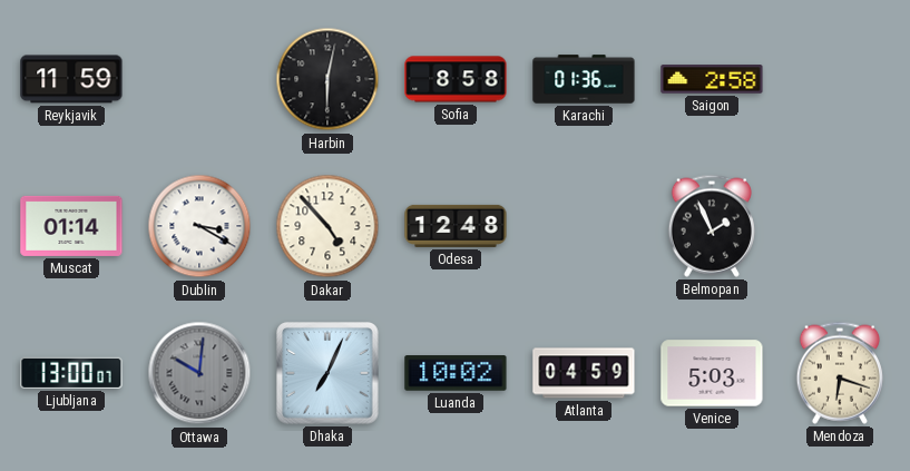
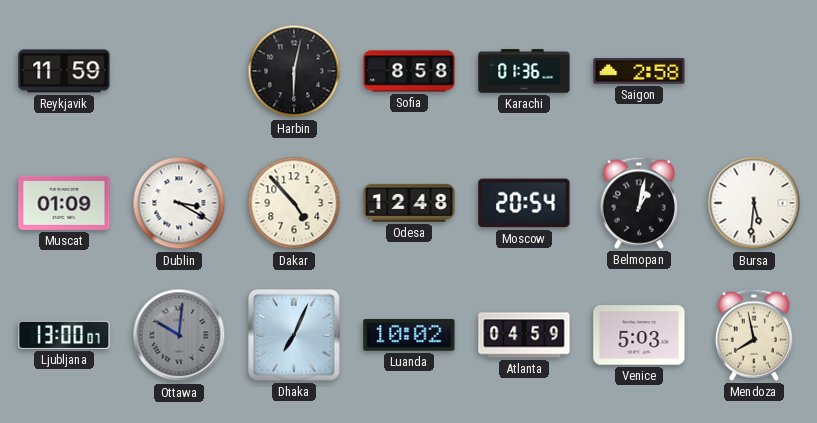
Muscat: 01:14 -> 01:09 (64, 203)
Moscow: none -> 20:54 (524, 203)
Belmopan: 1:56 -> 1:02 (639, 203)
Bursa: none -> 5:31 (754, 203)
Mendoza: 6:18 -> 7:58 (754, 335)
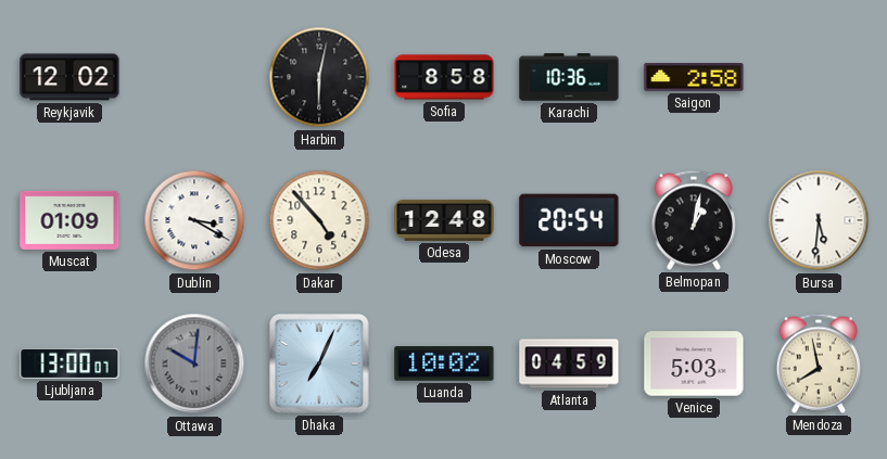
Reykjavik: 11:59 -> 12:02 (69, 77)
Karachi: 01:36 -> 10:36 (569, 77)
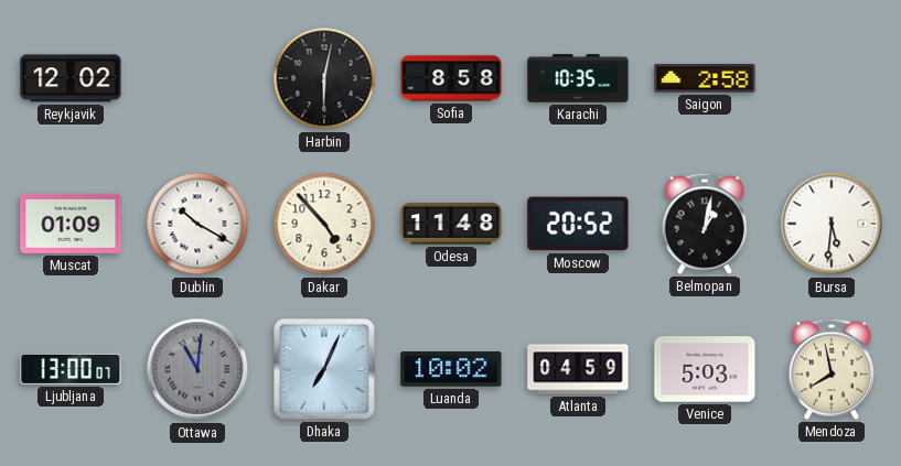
Karachi: 10:36 -> 10:35 (578, 78)
Dublin: 3:20 -> 10:20 (197, 224)
Odesa: 12:48 -> 11:48 (451, 224)
Moscow: 20:54 -> 20:52 (578, 224)
Ottawa: 10:01 -> 11:01 (197, 369)
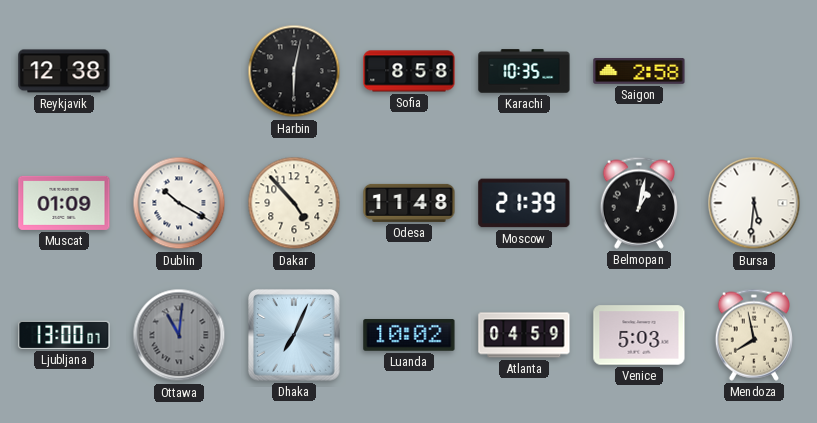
Reykjavik: 12:02 -> 12:38 (64, 71)
Moscow: 20:52 -> 21:39 (524, 203)
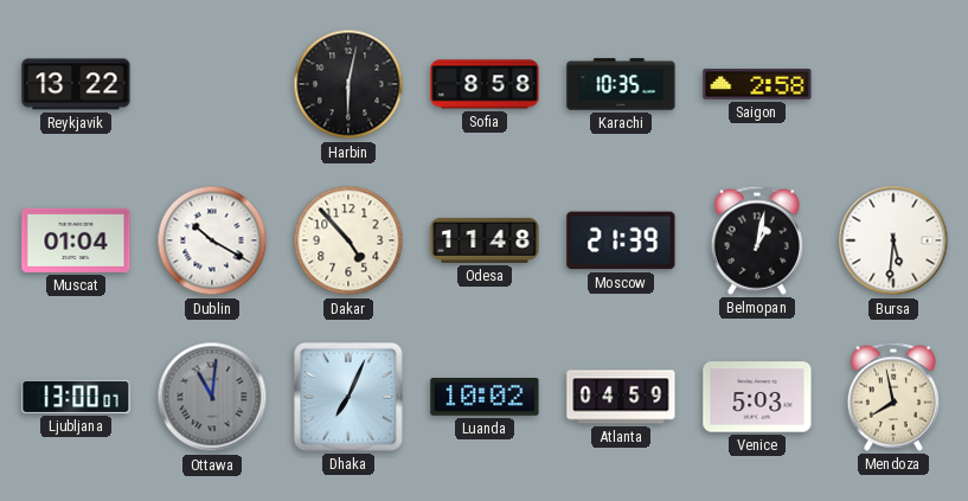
Reykjavik: 12:38 -> 13:22 (76, 84)
Muscat: 01:09 -> 01:04 (76, 240)
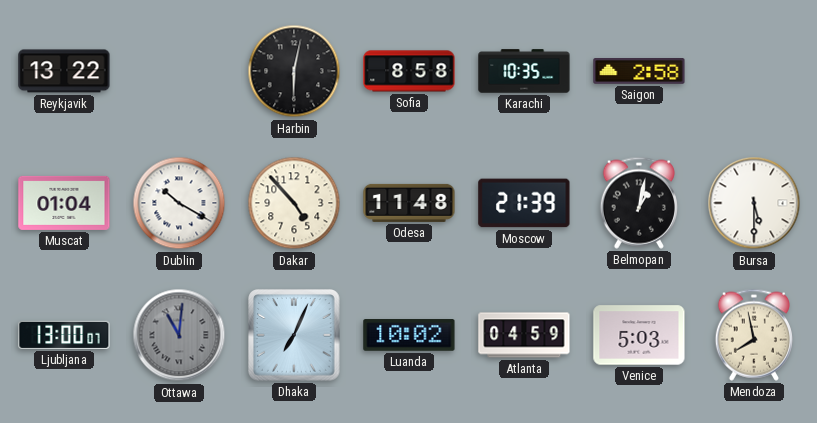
Bursa: 5:31 -> 5:30 (754, 203)
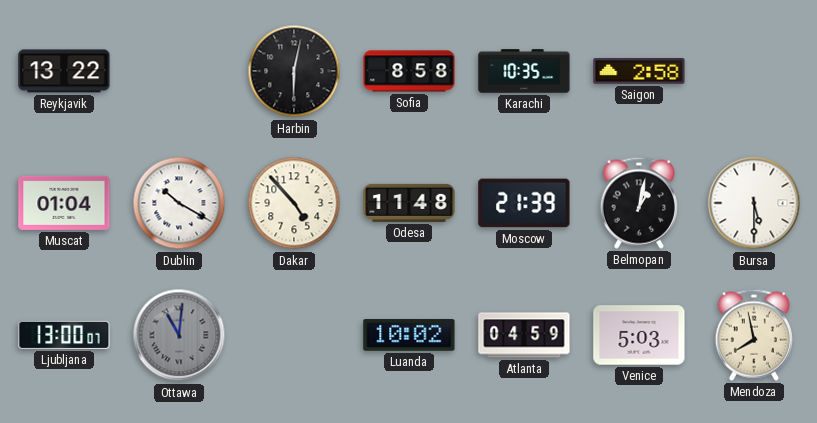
Dhaka: 7:04 -> none (294, 335)
